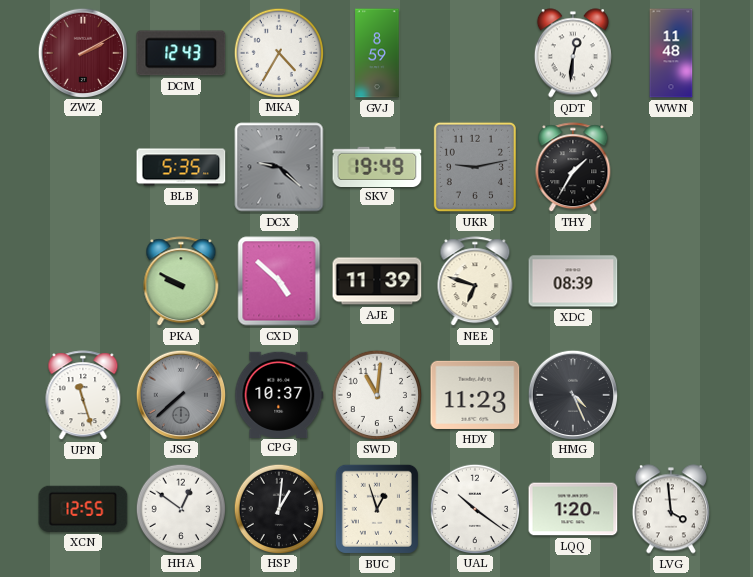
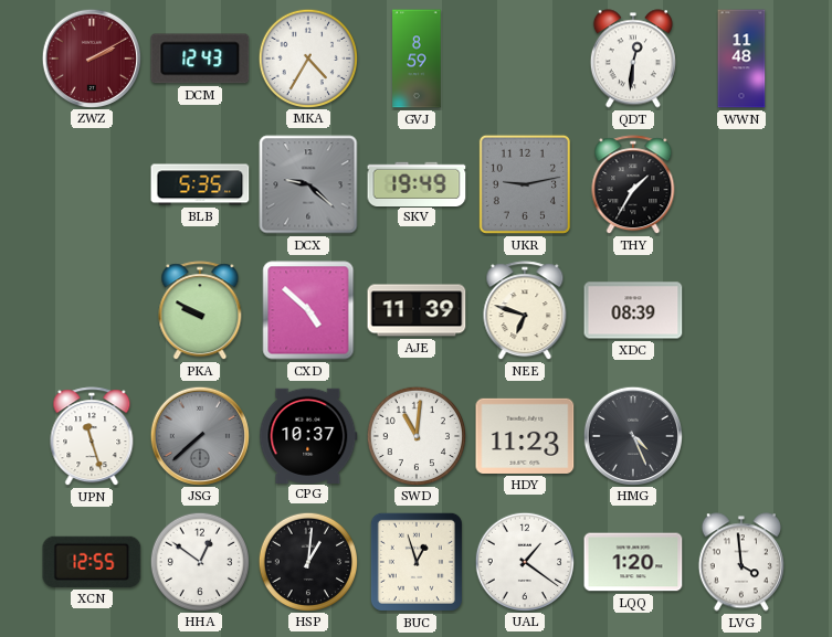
UAL: 10:21 -> 1:21 (524, 561)
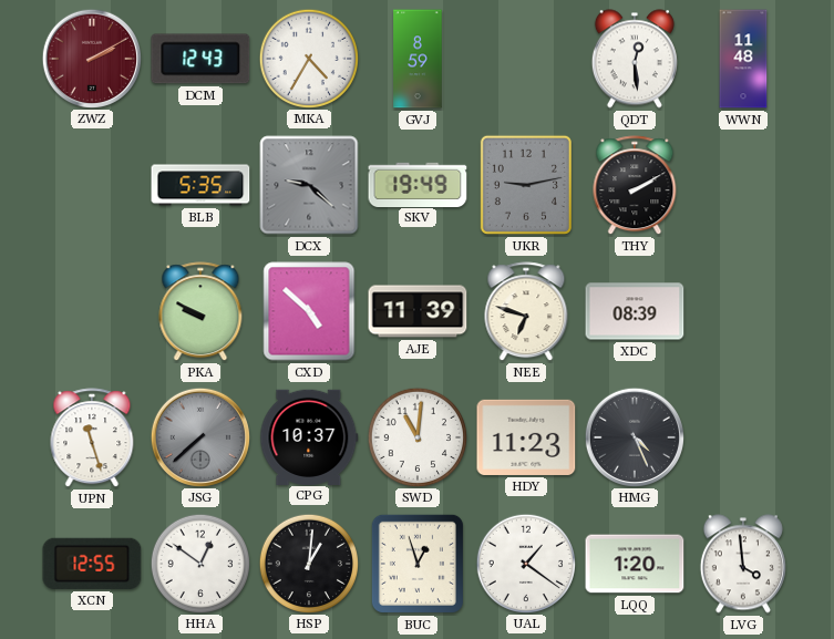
QDT: 12:31 -> 12:29 (635, 59)
THY: 1:35 -> 2:10 (635, 186)
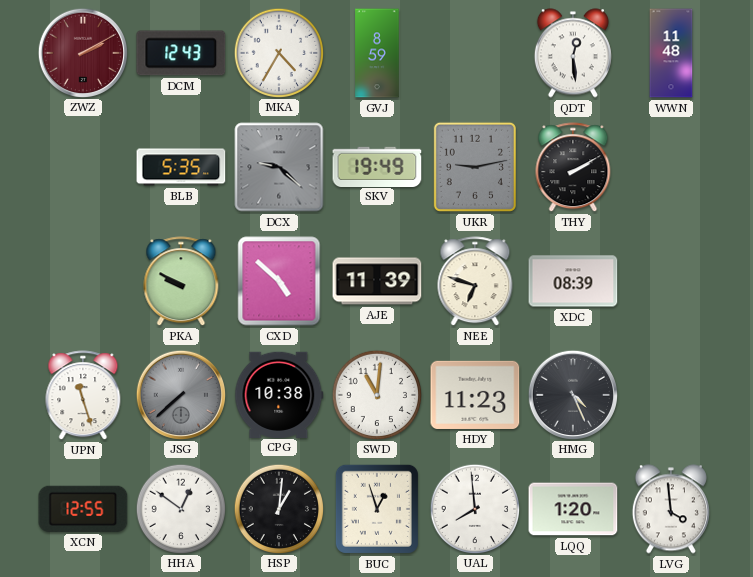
CPG: 10:37 -> 10:38 (279, 394)
UAL: 1:21 -> 7:59 (474, 508)
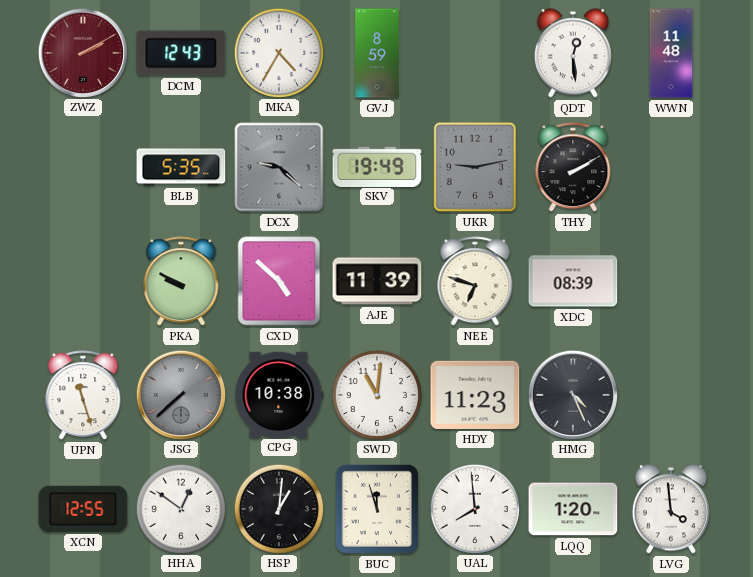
BUC: 12:57 -> 11:57 (377, 509)
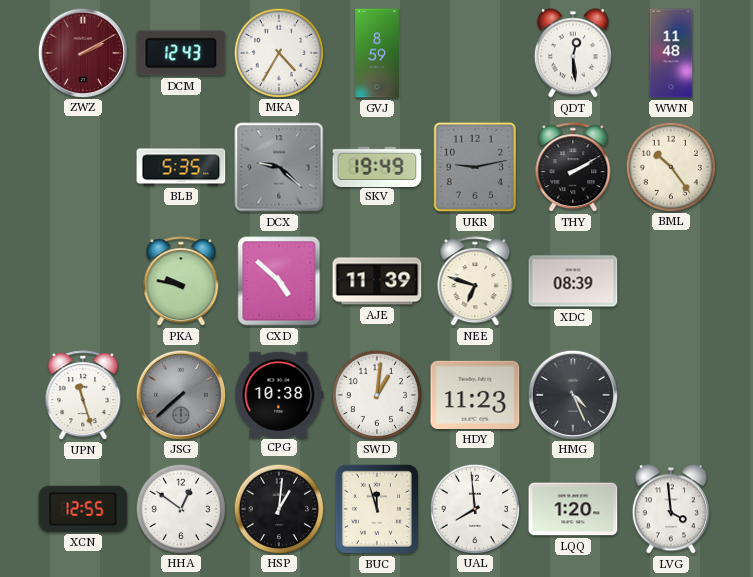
BML: none -> 10:24 (670, 166)
PKA: 9:50 -> 9:47 (181, 282)
SWD: 11:01 -> 1:01 (376, 394)
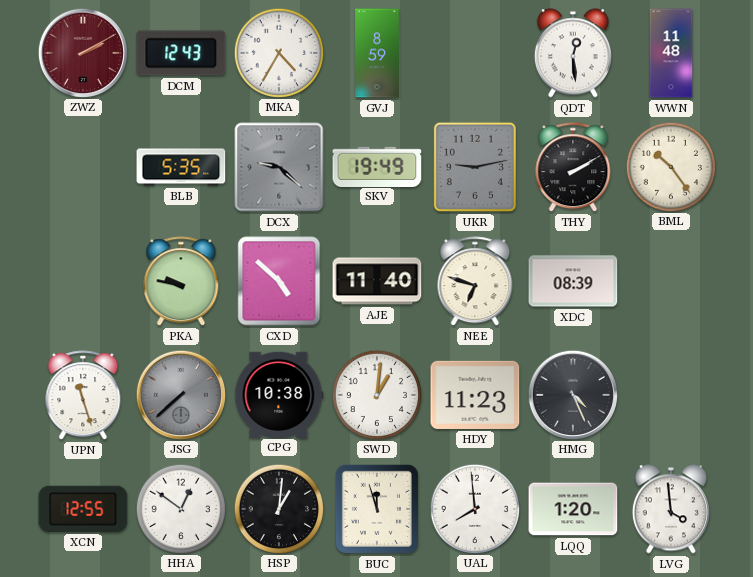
AJE: 11:39 -> 11:40 (377, 281)
